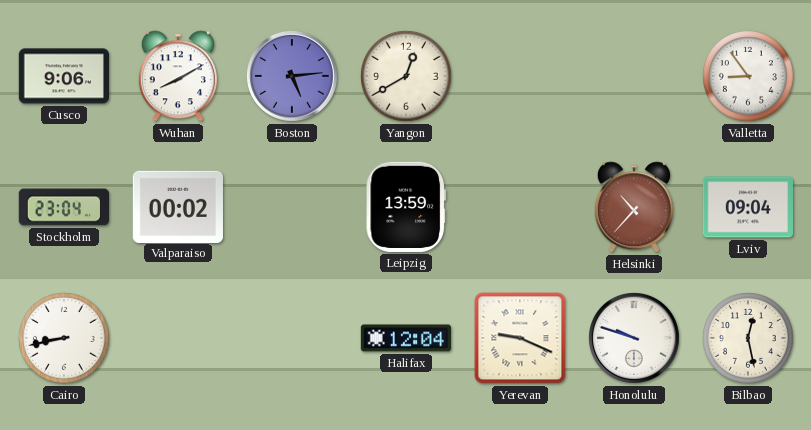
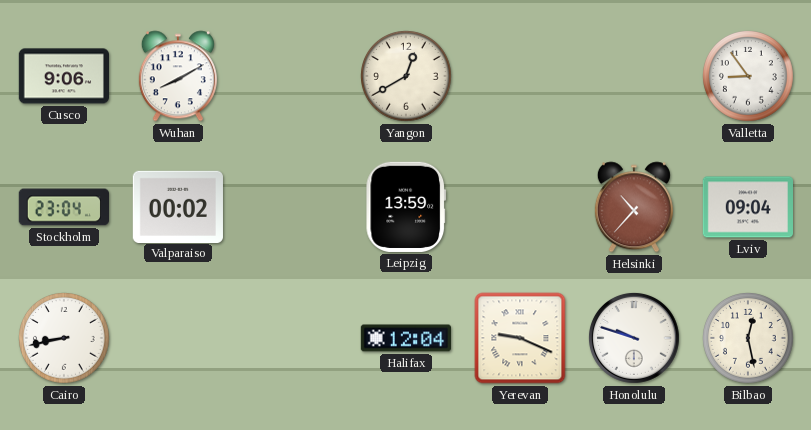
Boston: 5:14 -> none (292, 76)
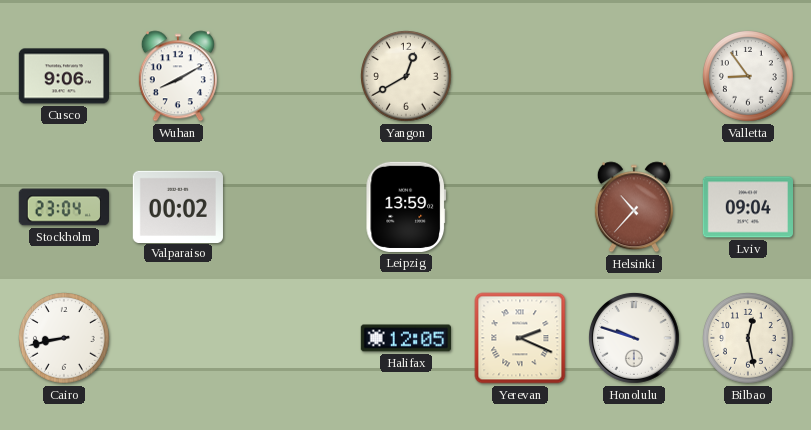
Halifax: 12:04 -> 12:05 (405, 338)
Yerevan: 9:19 -> 2:19 (520, 338)
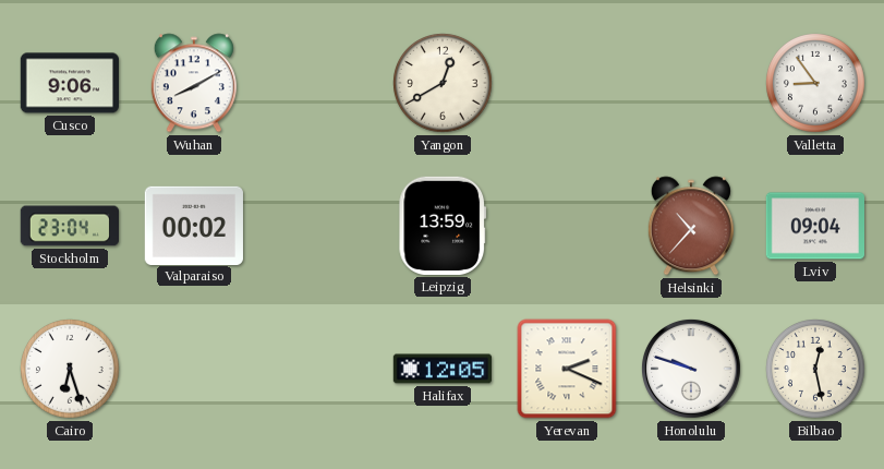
Cairo: 8:43 -> 6:27 (71, 370)
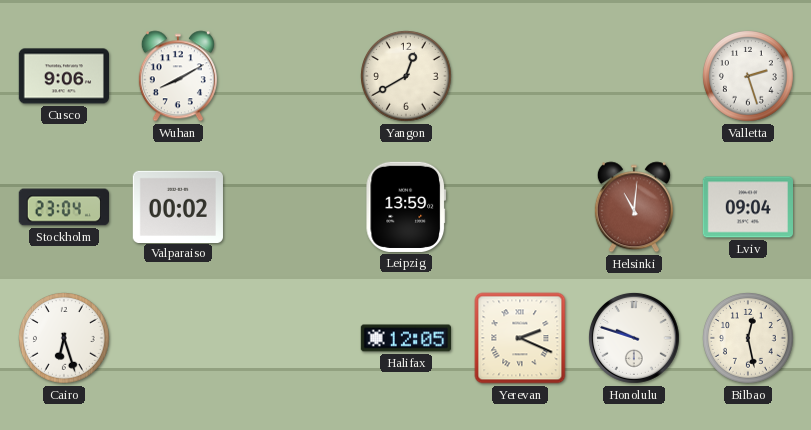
Valletta: 8:54 -> 2:27 (749, 77)
Helsinki: 10:37 -> 11:01 (634, 207)
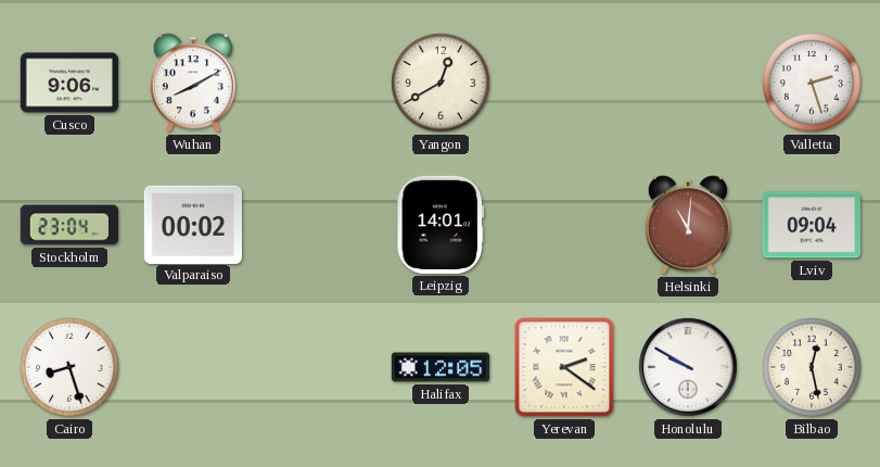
Leipzig: 13:59 -> 14:01 (441, 225)
Cairo: 6:27 -> 8:27 (71, 368)
Yerevan: 2:19 -> 2:21 (564, 367)
Honolulu: 9:48 -> 9:50 (688, 367)
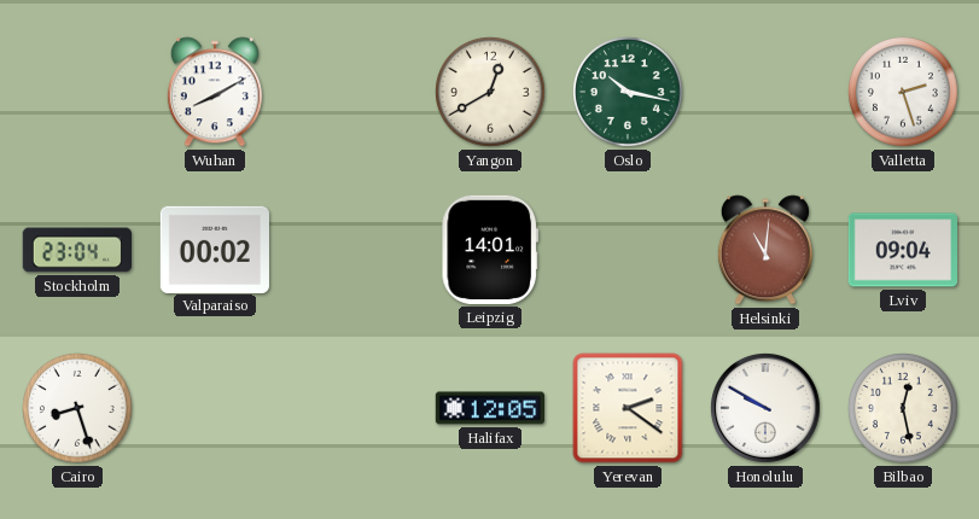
Cusco: 9:06 -> none (68, 83)
Oslo: none -> 10:17 (629, 93)
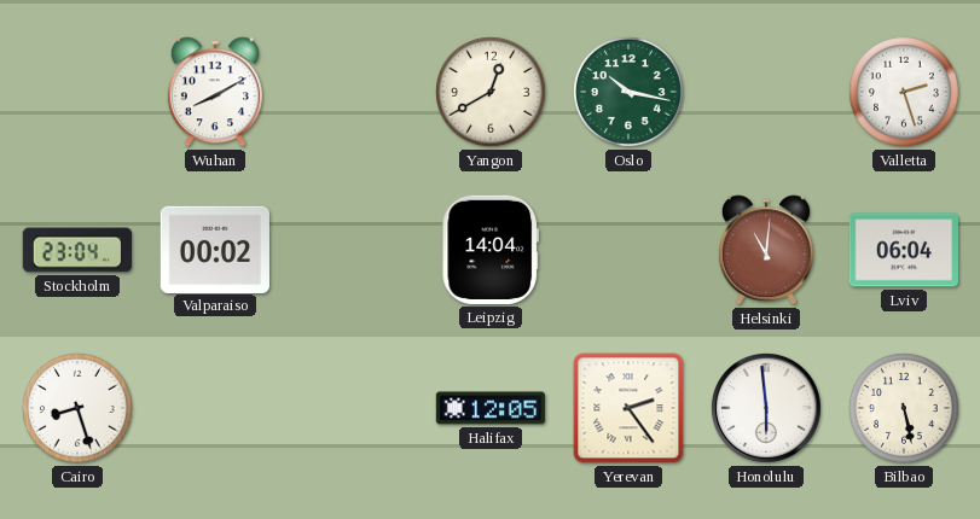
Leipzig: 14:01 -> 14:04 (491, 250)
Lviv: 09:04 -> 06:04 (903, 250)
Yerevan: 2:21 -> 2:24 (628, 408)
Honolulu: 9:50 -> 5:59 (766, 408)
Bilbao: 12:28 -> 5:28 (905, 409)
